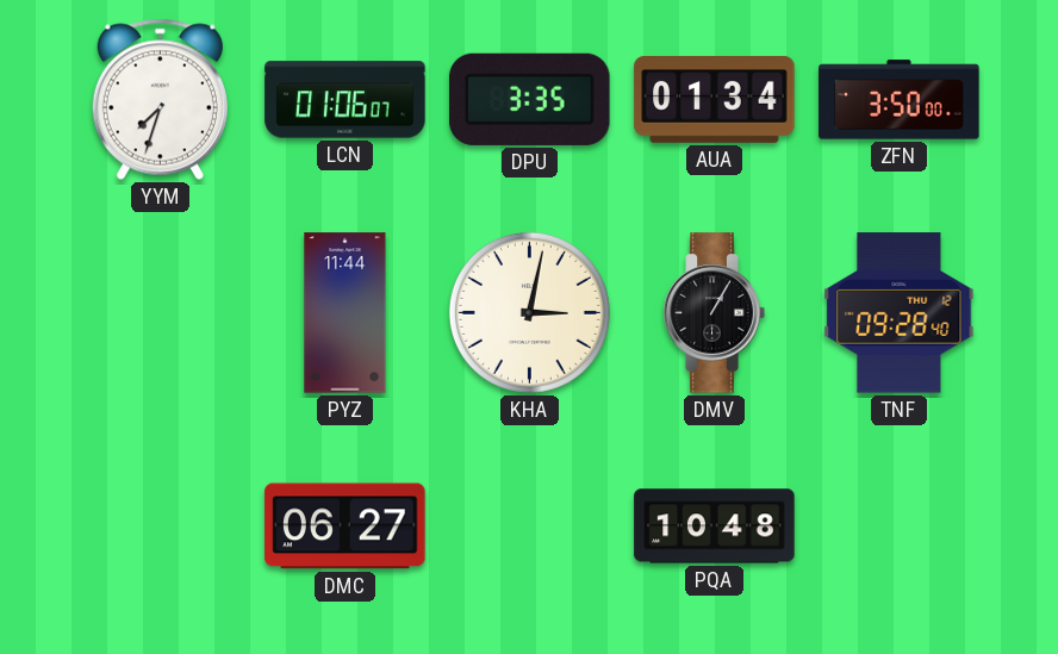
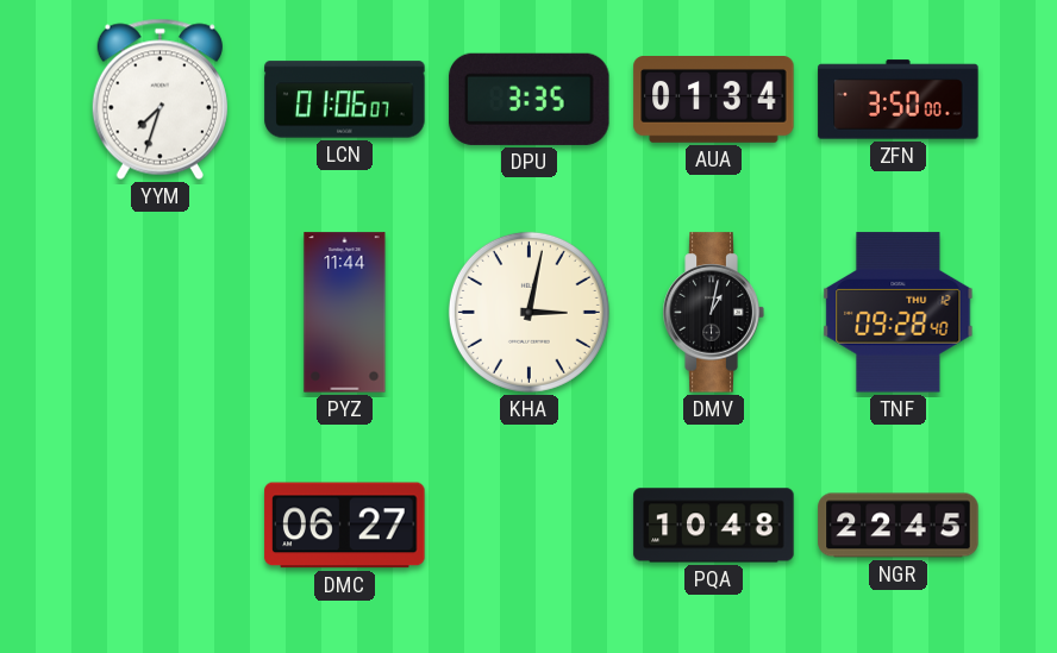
DMV: 1:05 -> 1:02 (713, 313)
NGR: none -> 22:45 (899, 526)
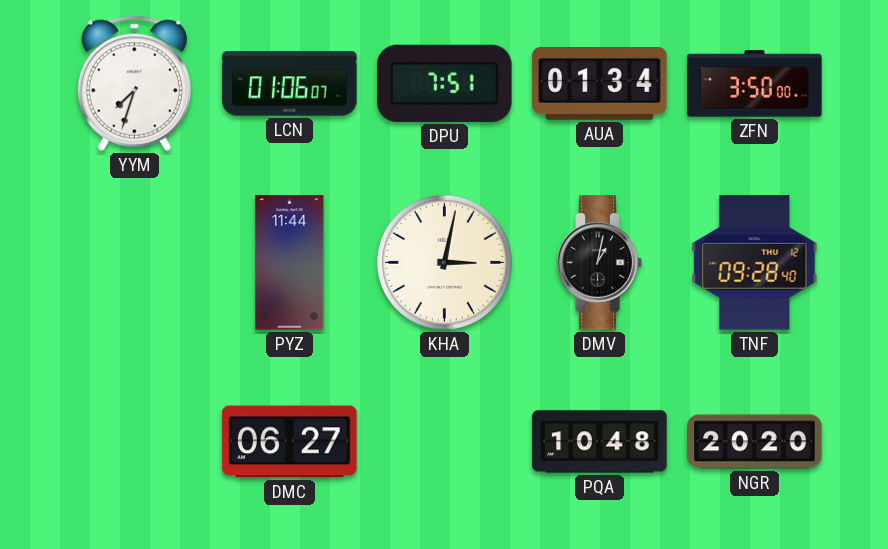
DPU: 3:35 -> 7:51 (445, 83)
NGR: 22:45 -> 20:20 (755, 442)
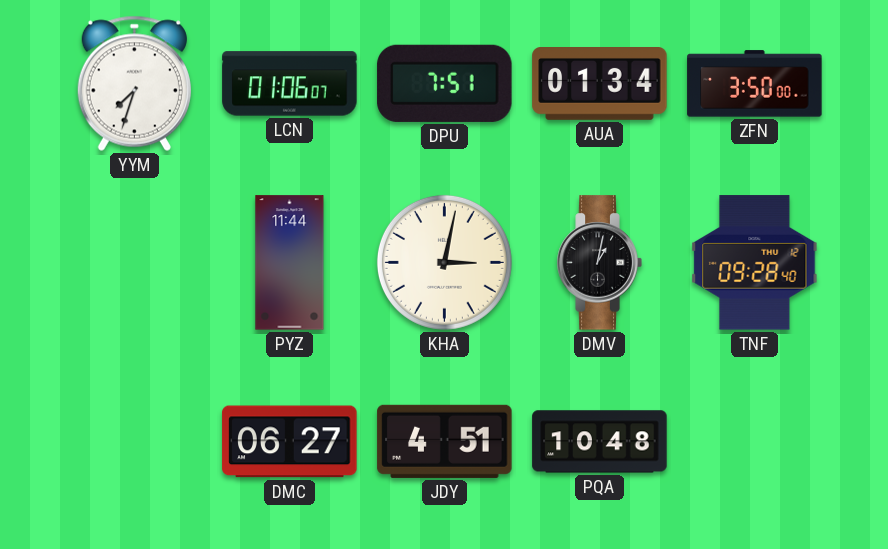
JDY: none -> 4:51 (445, 441)
NGR: 20:20 -> none (755, 442)
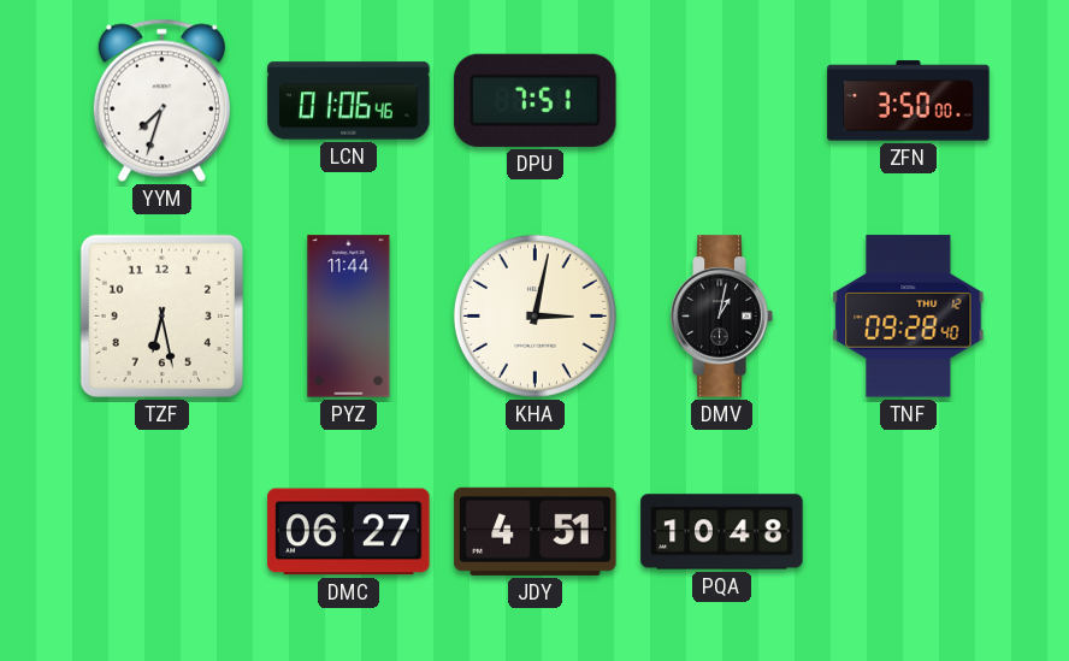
LCN: 01:06:07 -> 01:06:46 (349, 101)
AUA: 01:34 -> none (600, 84)
TZF: none -> 6:28 (161, 315)
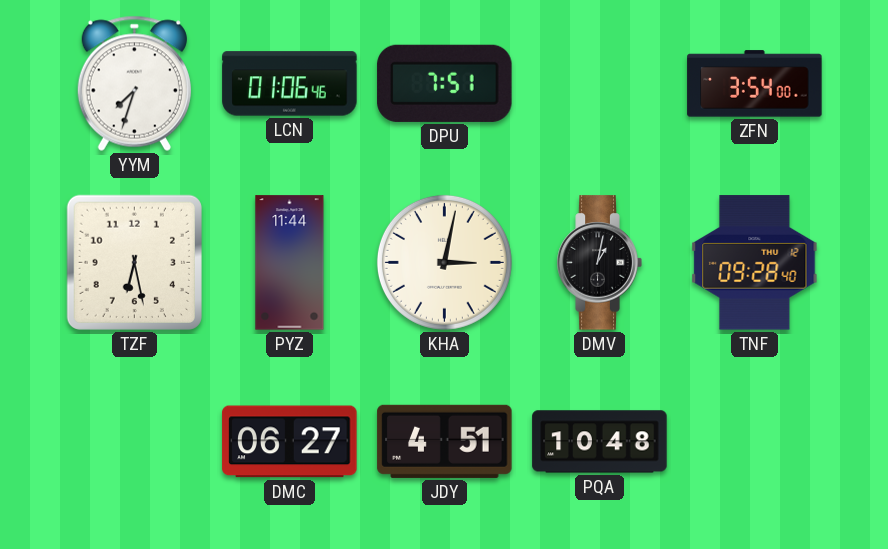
ZFN: 3:50 -> 3:54 (755, 84)
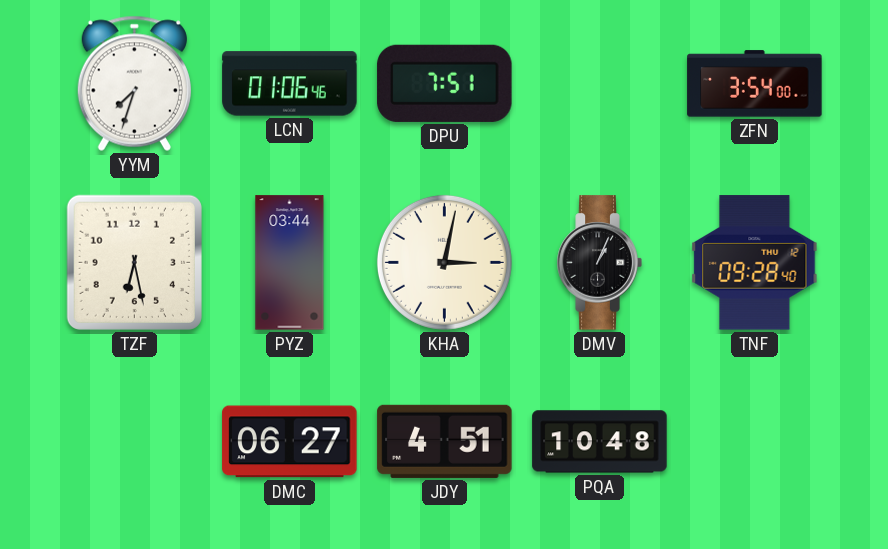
PYZ: 11:44 -> 03:44 (290, 263)
DMV: 1:02 -> 1:04 (599, 263)
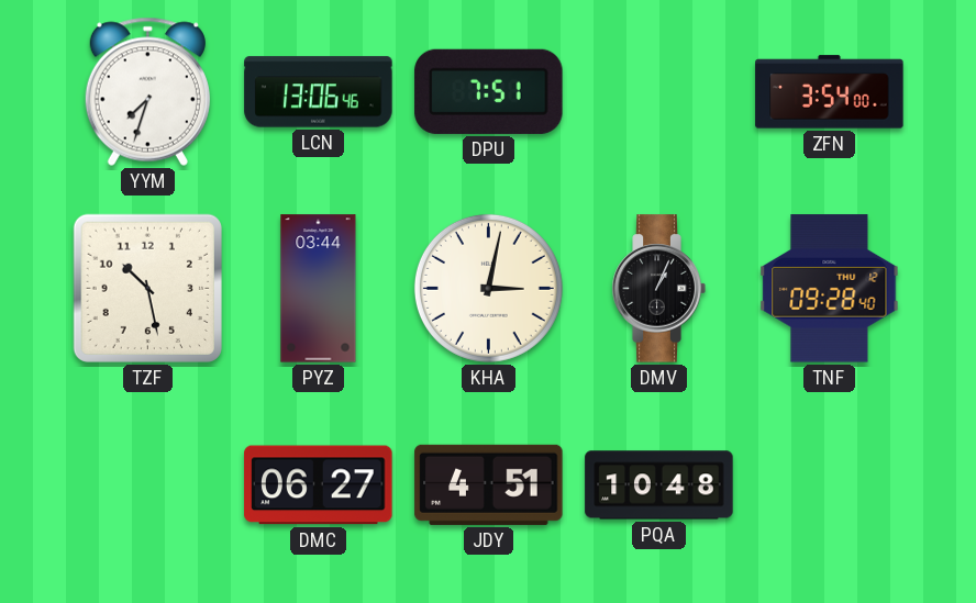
LCN: 01:06 -> 13:06 (319, 92)
TZF: 6:28 -> 10:28 (147, 288)
